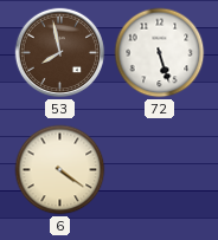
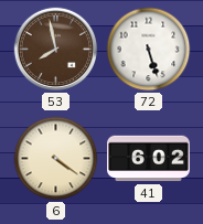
41: none -> 6:02 (149, 159)
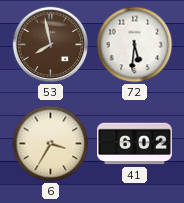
72: 5:27 -> 5:31 (135, 45)
6: 4:21 -> 3:35 (51, 144)
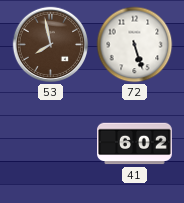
72: 5:31 -> 5:27 (135, 45)
6: 3:35 -> none (51, 144)
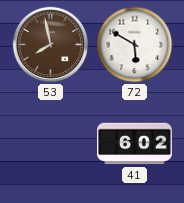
72: 5:27 -> 5:50 (135, 45)
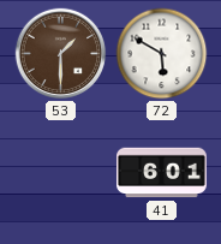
53: 7:58 -> 1:30 (61, 54)
41: 6:02 -> 6:01 (162, 173)
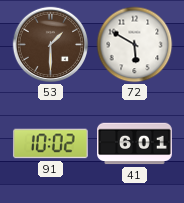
91: none -> 10:02 (50, 144)
